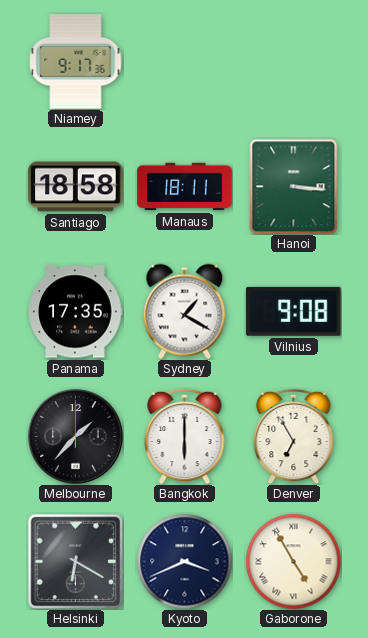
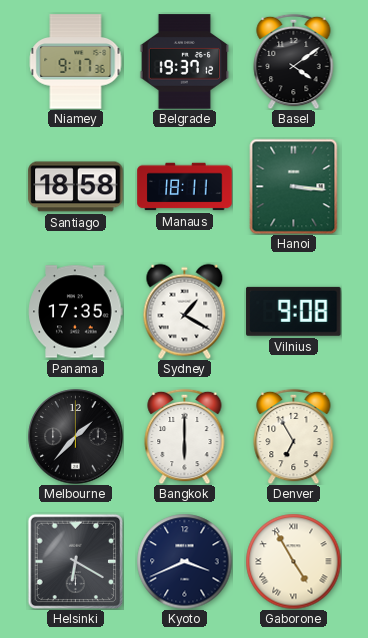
Belgrade: none -> 19:37 (185, 62)
Basel: none -> 4:09 (294, 61)
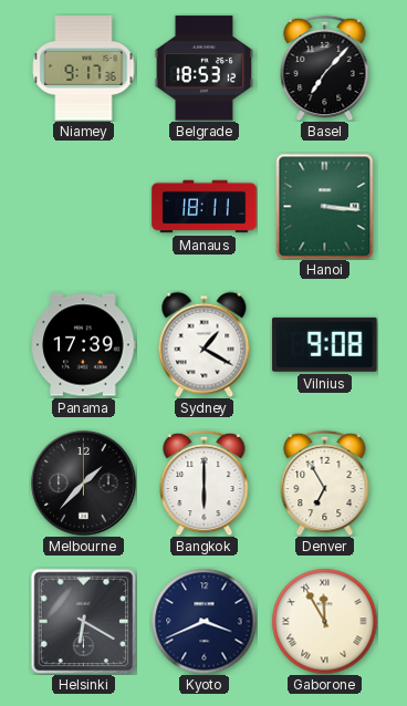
Belgrade: 19:37 -> 18:53 (205, 69)
Basel: 4:09 -> 7:07 (325, 68)
Santiago: 18:58 -> none (76, 187)
Panama: 17:35 -> 17:39 (84, 345)
Gaborone: 4:55 -> 11:55 (324, 621)
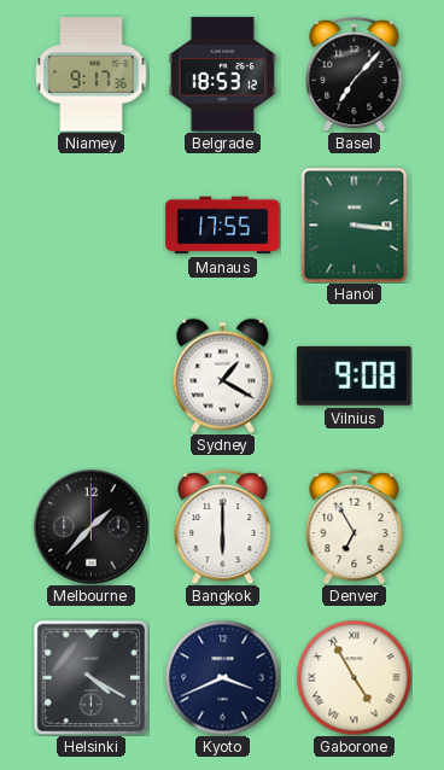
Manaus: 18:11 -> 17:55 (223, 226)
Panama: 17:39 -> none (84, 345)
Helsinki: 6:20 -> 4:20 (90, 677)
Gaborone: 11:55 -> 4:55 (354, 677)
